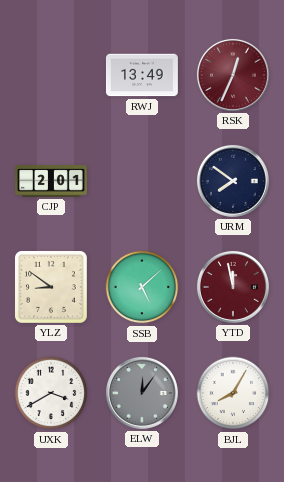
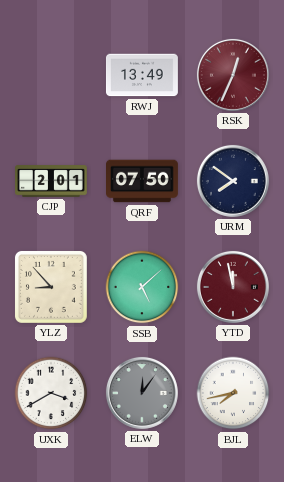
QRF: none -> 07:50 (143, 181)
YLZ: 8:51 -> 8:53 (51, 287)
BJL: 8:05 -> 7:43 (233, 393)
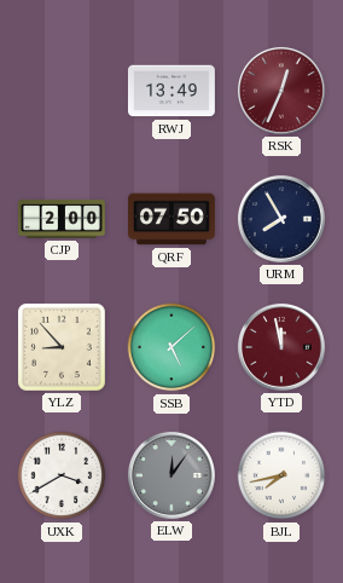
CJP: 2:01 -> 2:00 (63, 219)
URM: 7:51 -> 7:55 (281, 219)
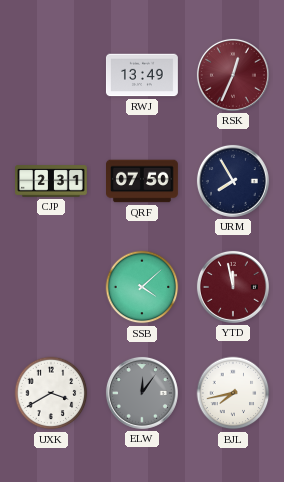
CJP: 2:00 -> 2:31 (52, 181)
YLZ: 8:53 -> none (62, 347)
SSB: 5:08 -> 4:08 (142, 287)
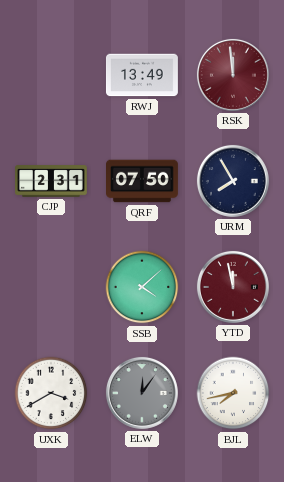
RSK: 12:34 -> 11:59 (233, 75)
